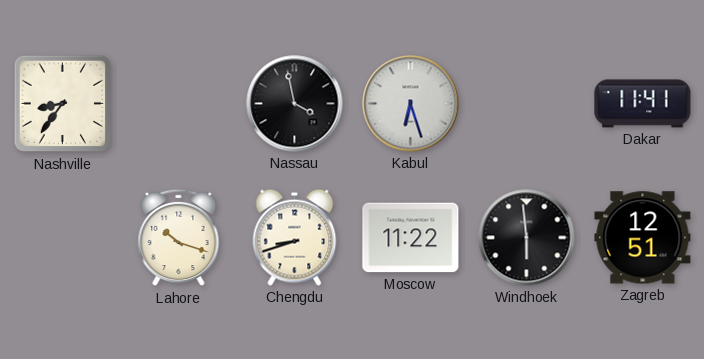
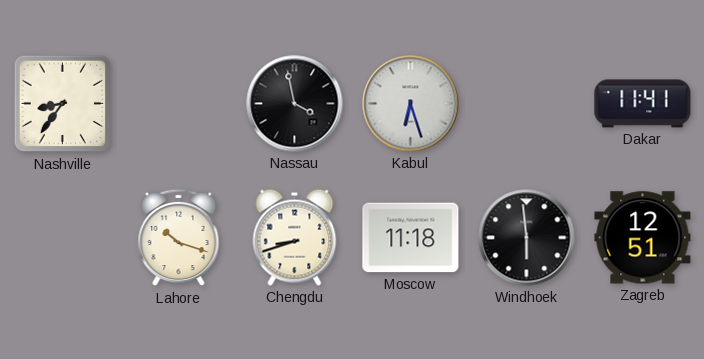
Moscow: 11:22 -> 11:18 (411, 238)
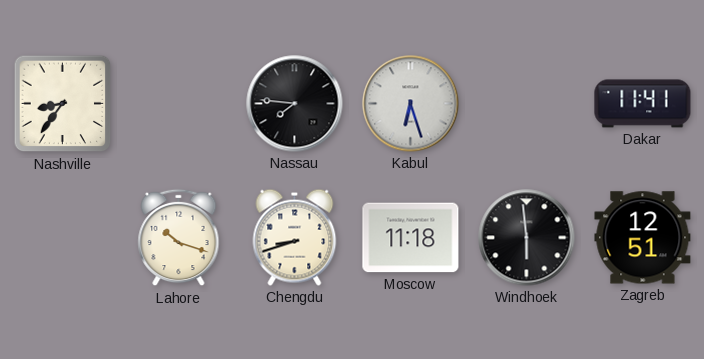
Nassau: 3:58 -> 7:46 (295, 104)
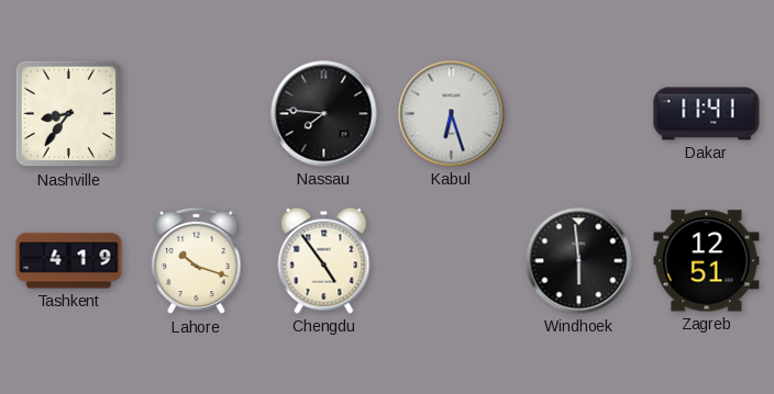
Tashkent: none -> 4:19 (69, 261)
Chengdu: 8:42 -> 4:54 (324, 260)
Moscow: 11:18 -> none (411, 238)
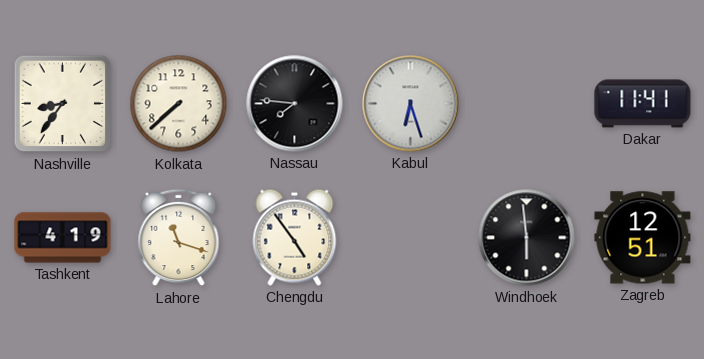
Kolkata: none -> 7:38 (179, 104)
Lahore: 10:18 -> 11:18 (179, 238)
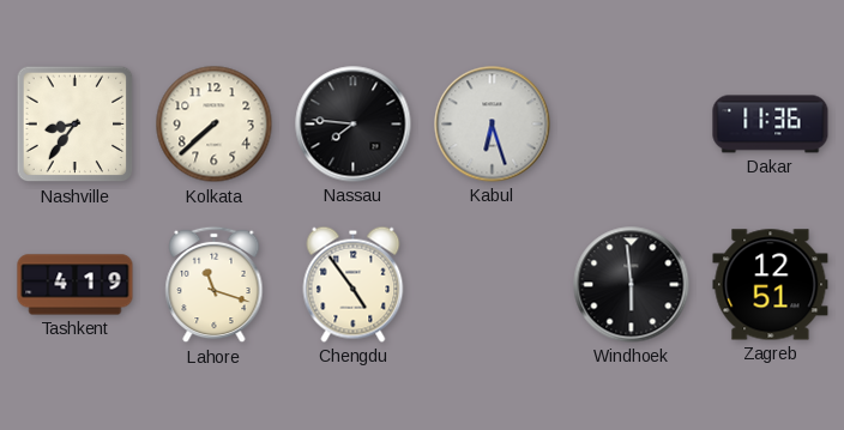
Dakar: 11:41 -> 11:36 (771, 125)
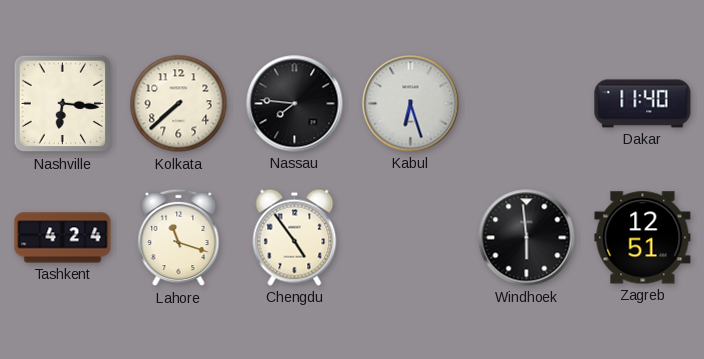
Nashville: 8:36 -> 6:16 (63, 104)
Dakar: 11:36 -> 11:40 (643, 104)
Tashkent: 4:19 -> 4:24 (63, 238)
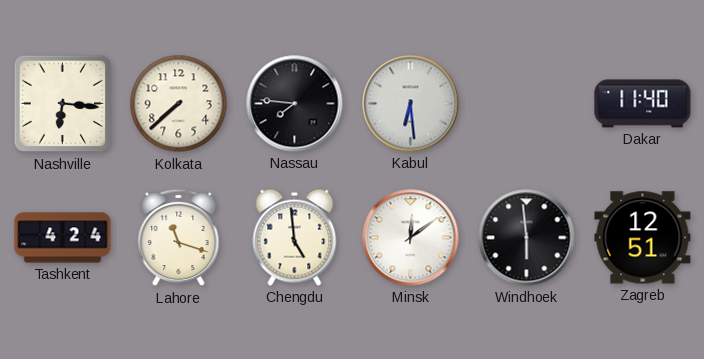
Kabul: 6:27 -> 6:29 (411, 104)
Chengdu: 4:54 -> 4:59 (295, 237)
Minsk: none -> 12:09 (411, 238)
